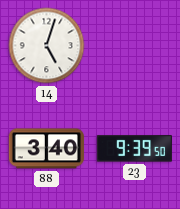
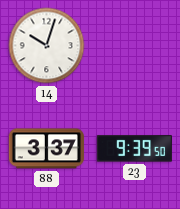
14: 5:03 -> 10:03 (47, 46)
88: 3:40 -> 3:37 (46, 149)
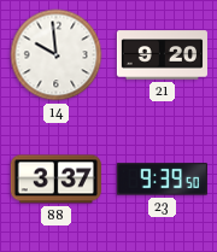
14: 10:03 -> 9:59 (57, 55)
21: none -> 9:20 (162, 55)
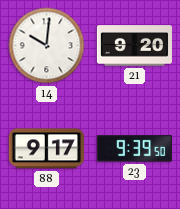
14: 9:59 -> 10:01 (47, 46)
88: 3:37 -> 9:17 (46, 149)
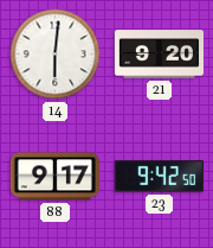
14: 10:01 -> 6:01 (56, 55)
23: 9:39 -> 9:42 (159, 177)
